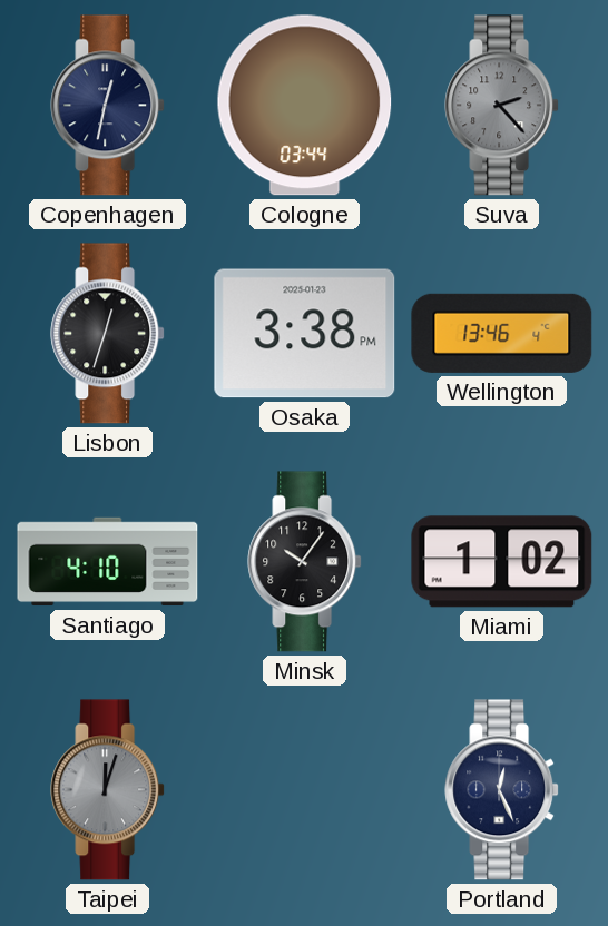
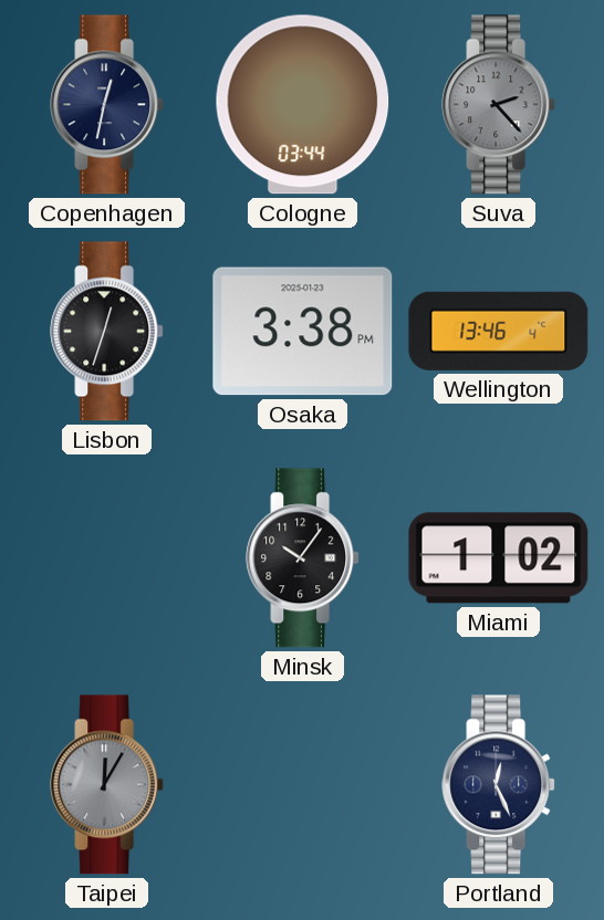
Santiago: 4:10 -> none (108, 562)
Taipei: 12:03 -> 12:05 (107, 785)
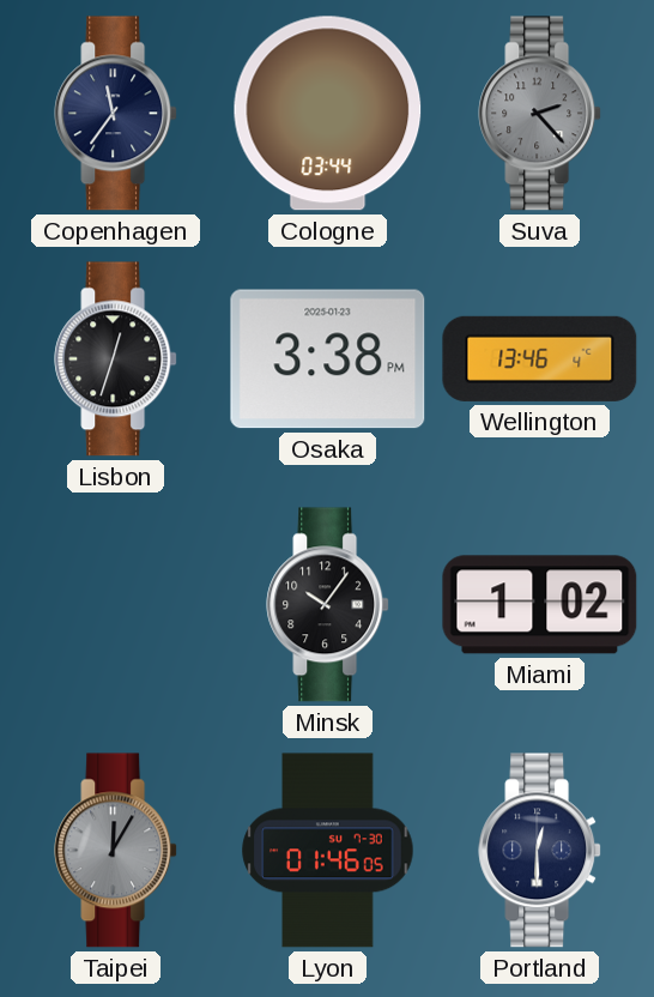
Copenhagen: 12:32 -> 11:36 (116, 114)
Lyon: none -> 01:46 (328, 851)
Portland: 12:26 -> 12:30 (540, 851)
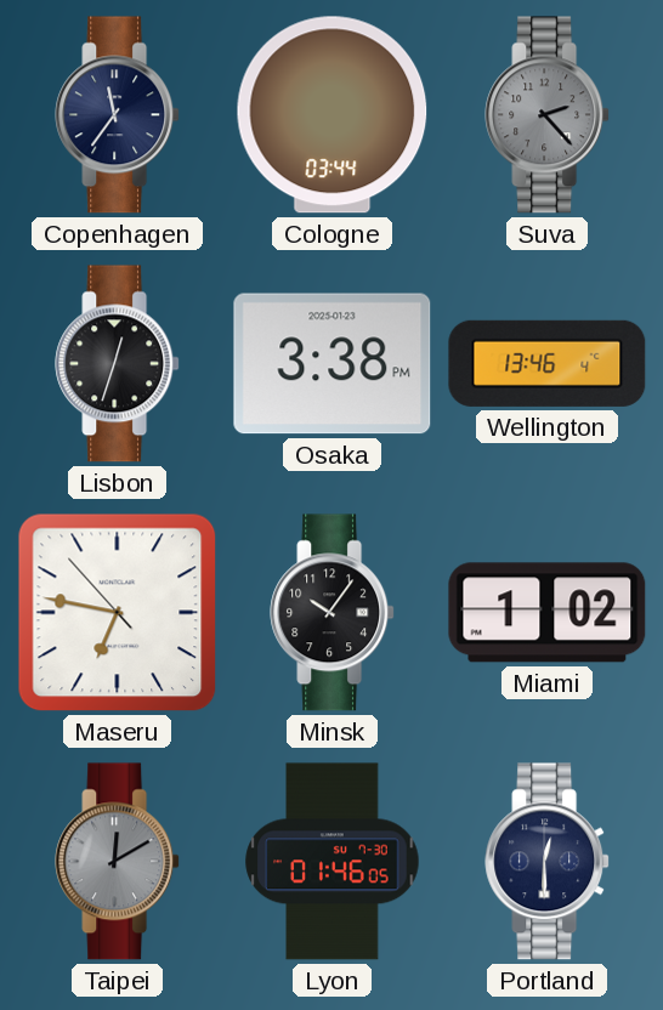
Maseru: none -> 6:46 (118, 613)
Taipei: 12:05 -> 12:10 (118, 862)
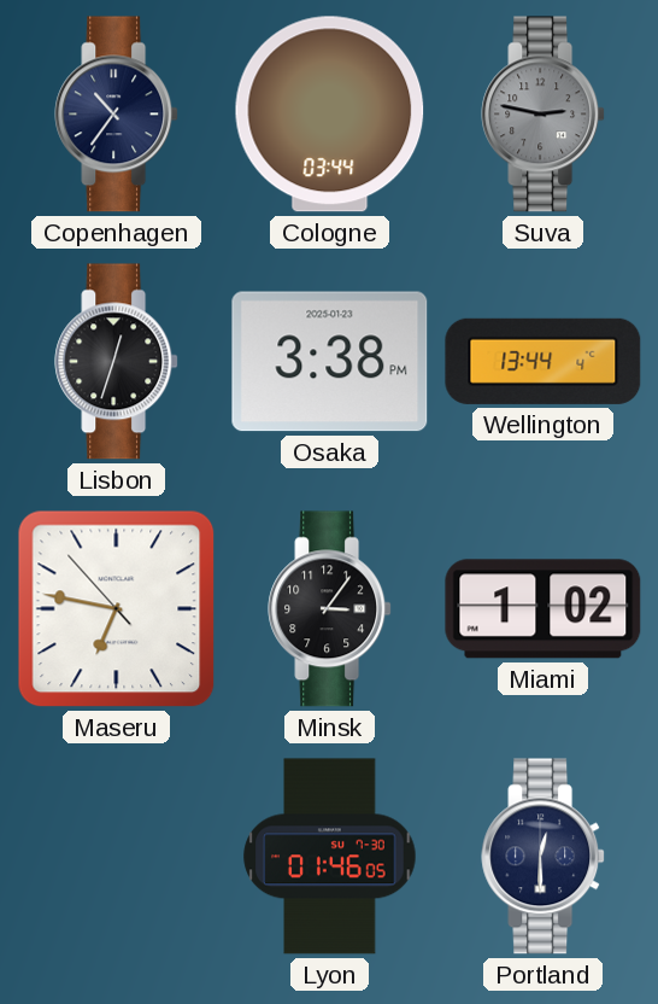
Copenhagen: 11:36 -> 10:36 (117, 115)
Suva: 2:23 -> 2:47 (544, 115)
Wellington: 13:46 -> 13:44 (544, 361)
Minsk: 10:06 -> 3:06 (330, 609)
Taipei: 12:10 -> none (118, 862)
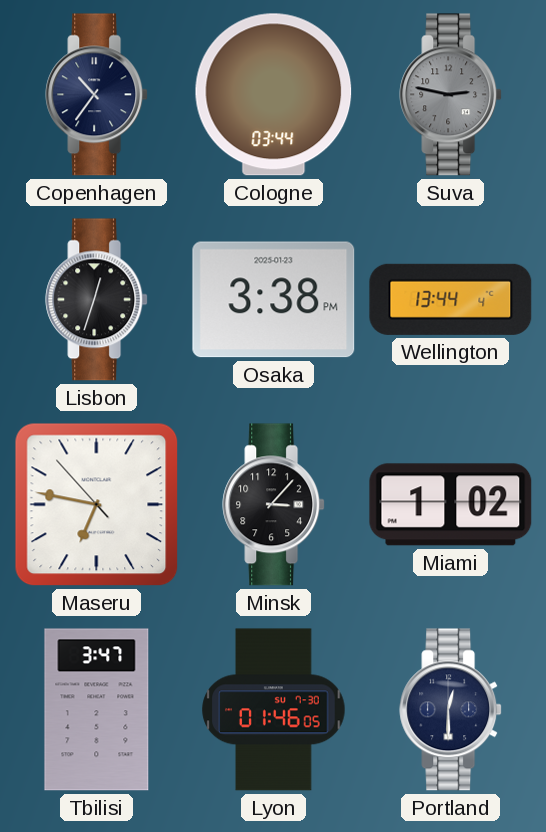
Minsk: 3:06 -> 3:07 (274, 505)
Tbilisi: none -> 3:47 (97, 710)
